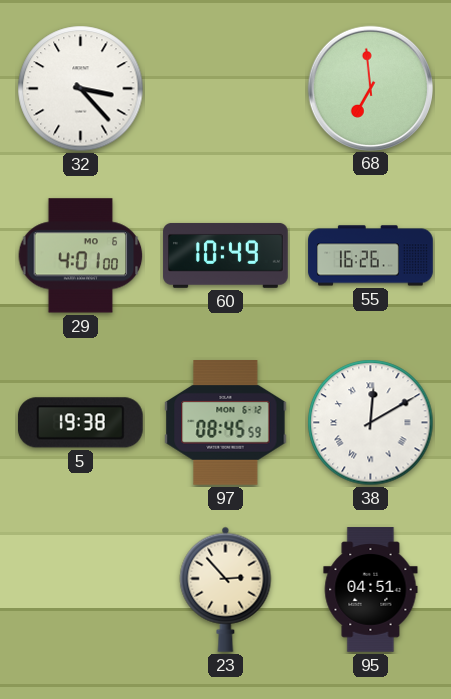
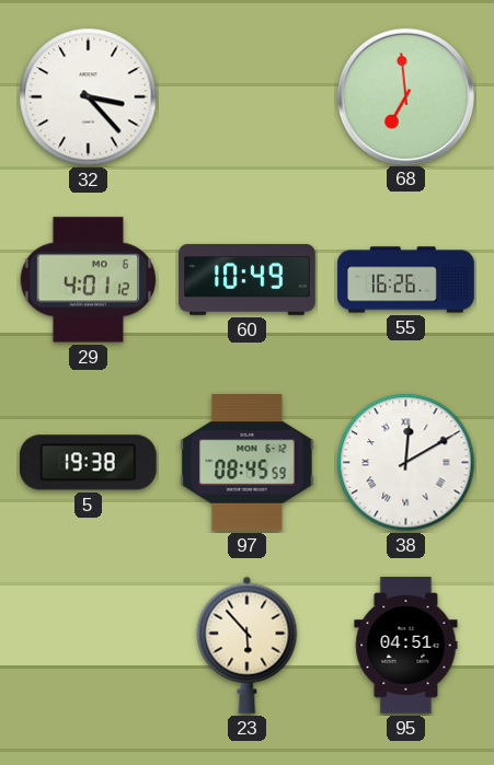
29: 4:01:00 -> 4:01:12 (89, 280)
23: 2:53 -> 5:53 (248, 645)
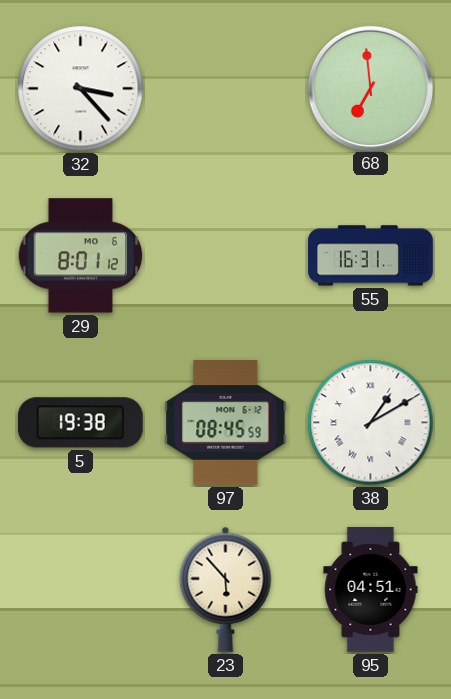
29: 4:01 -> 8:01 (81, 256)
60: 10:49 -> none (248, 279)
55: 16:26 -> 16:31 (371, 256)
38: 12:10 -> 1:10 (371, 423)
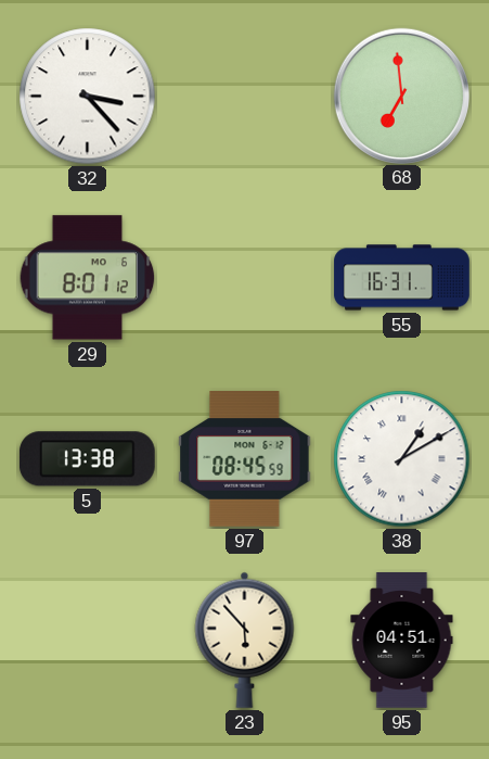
5: 19:38 -> 13:38 (88, 459)
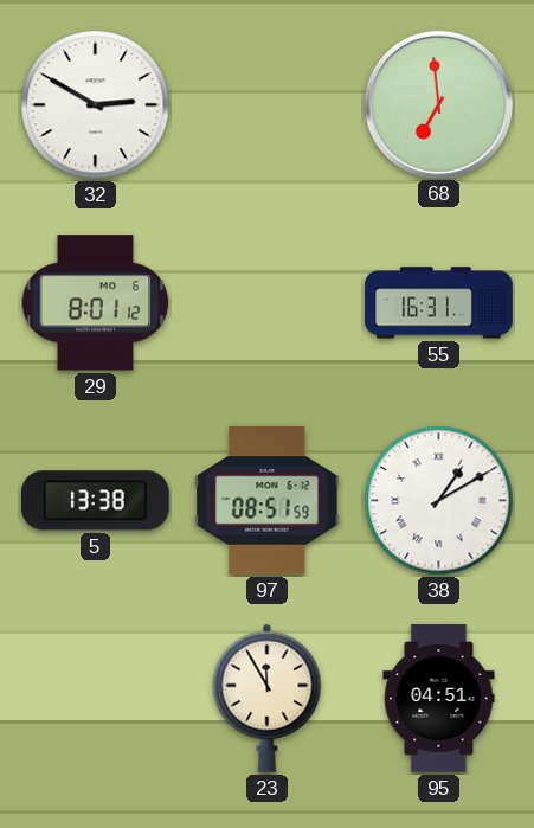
32: 3:23 -> 2:50 (96, 105)
97: 08:45 -> 08:51 (268, 501)
23: 5:53 -> 11:55 (268, 698)
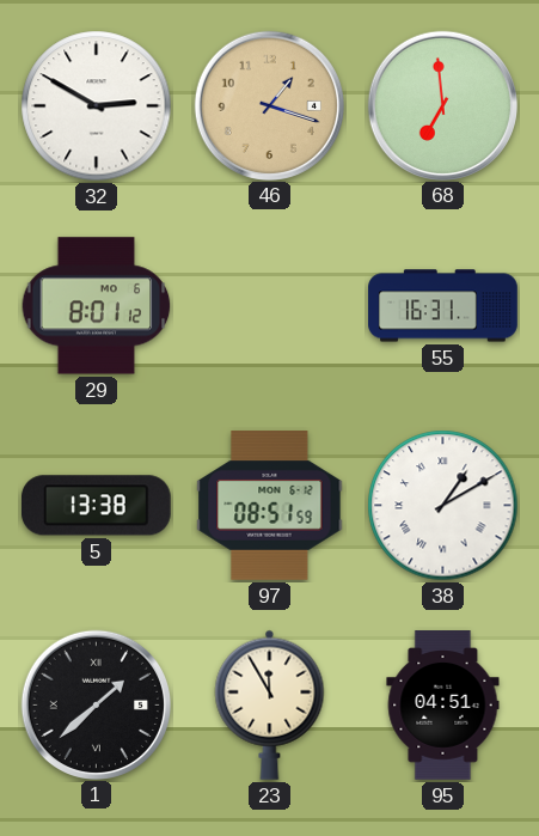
46: none -> 1:18 (269, 105)
1: none -> 1:38 (96, 704)
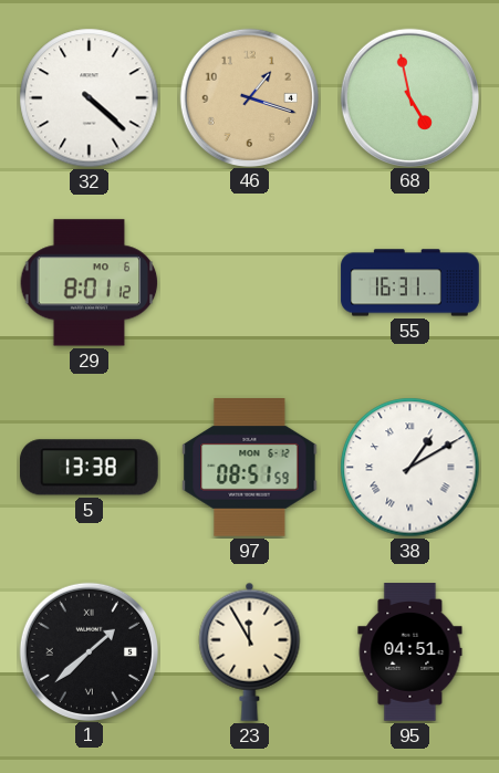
32: 2:50 -> 4:22 (90, 98)
68: 6:59 -> 4:58 (409, 97)
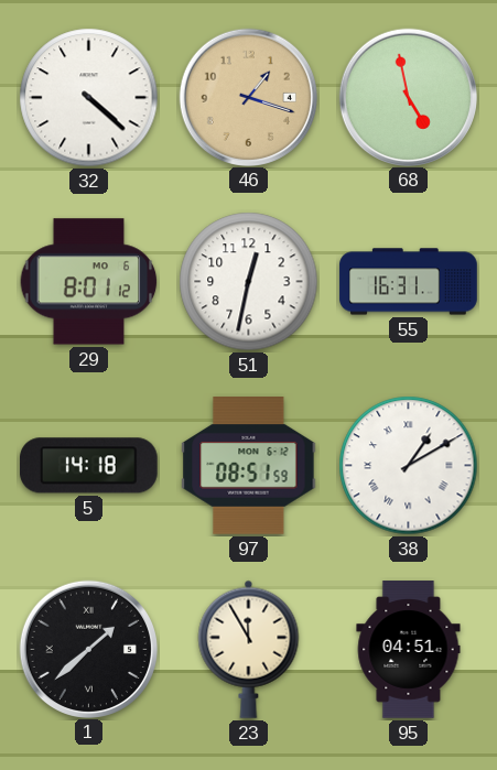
51: none -> 12:32 (249, 282)
5: 13:38 -> 14:18 (89, 466)
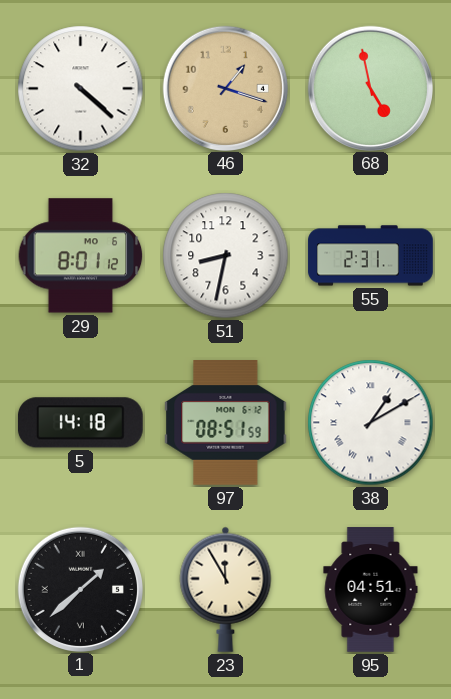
51: 12:32 -> 8:32 (226, 256)
55: 16:31 -> 2:31 (371, 256)
